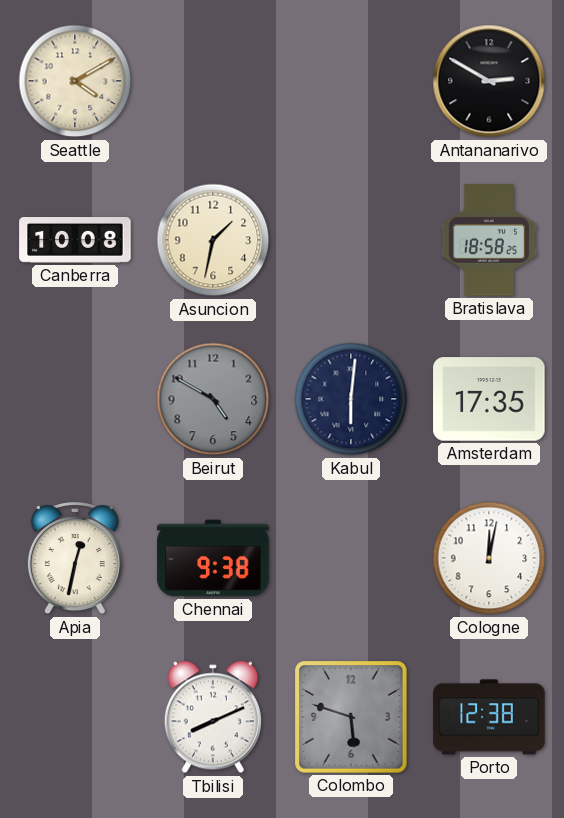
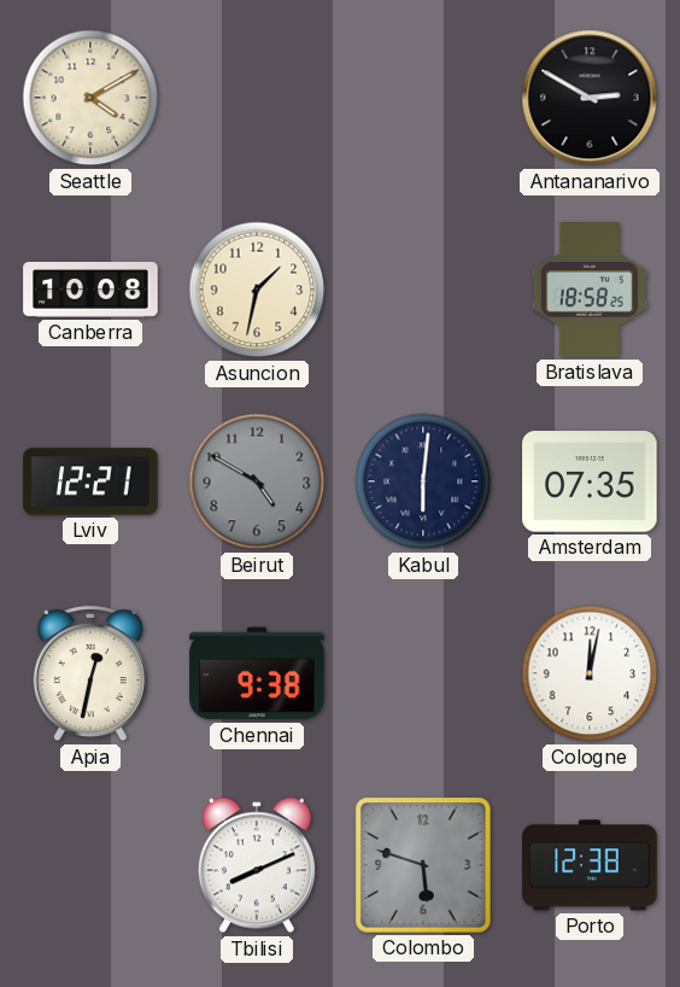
Lviv: none -> 12:21 (90, 481)
Amsterdam: 17:35 -> 07:35 (590, 481)
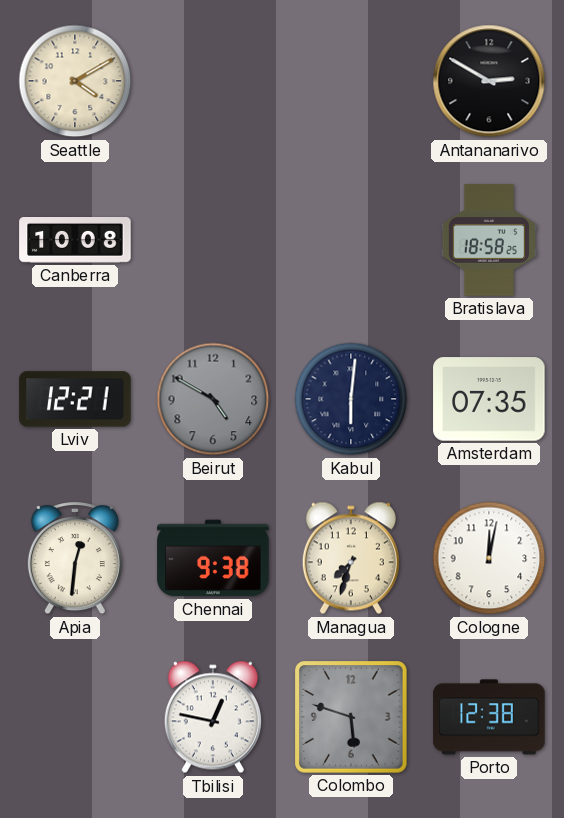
Asuncion: 1:32 -> none (257, 290)
Apia: 12:32 -> 12:31 (75, 559)
Managua: none -> 7:33 (351, 558)
Tbilisi: 8:11 -> 12:47 (213, 717)
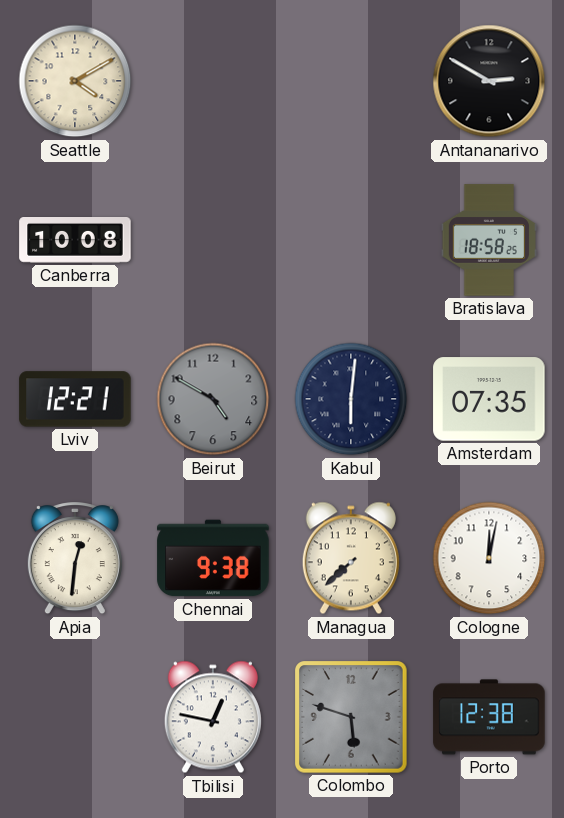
Managua: 7:33 -> 7:38 (351, 558)
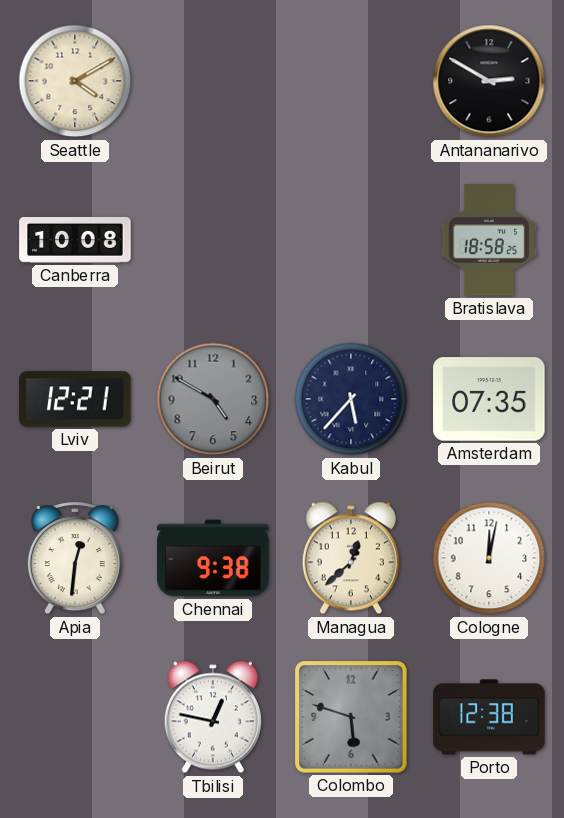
Kabul: 6:01 -> 5:37 (351, 399)
Managua: 7:38 -> 12:38 (351, 558)
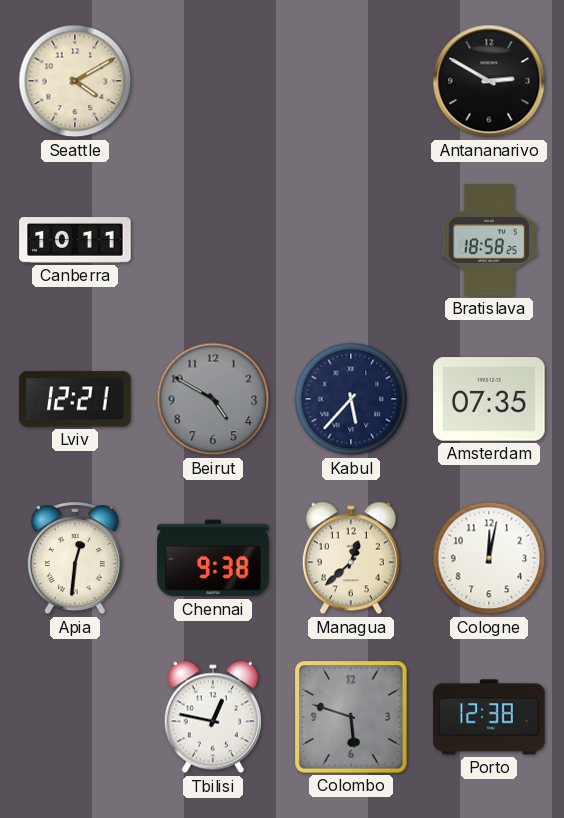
Canberra: 10:08 -> 10:11 (75, 241)
